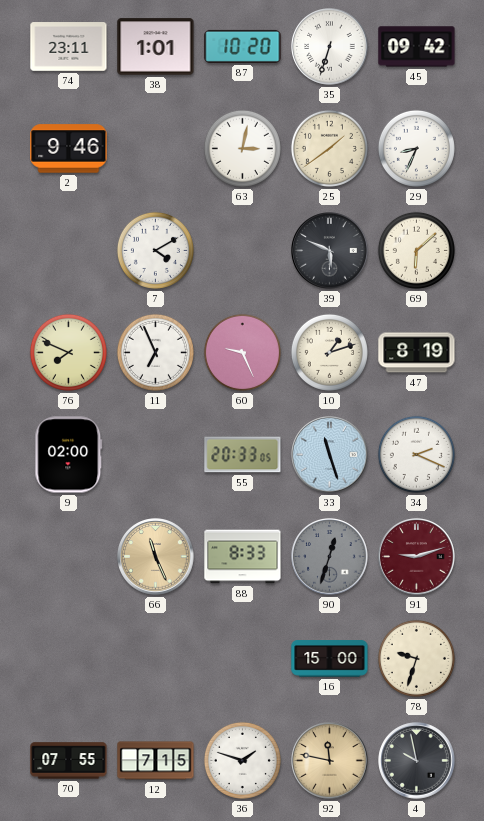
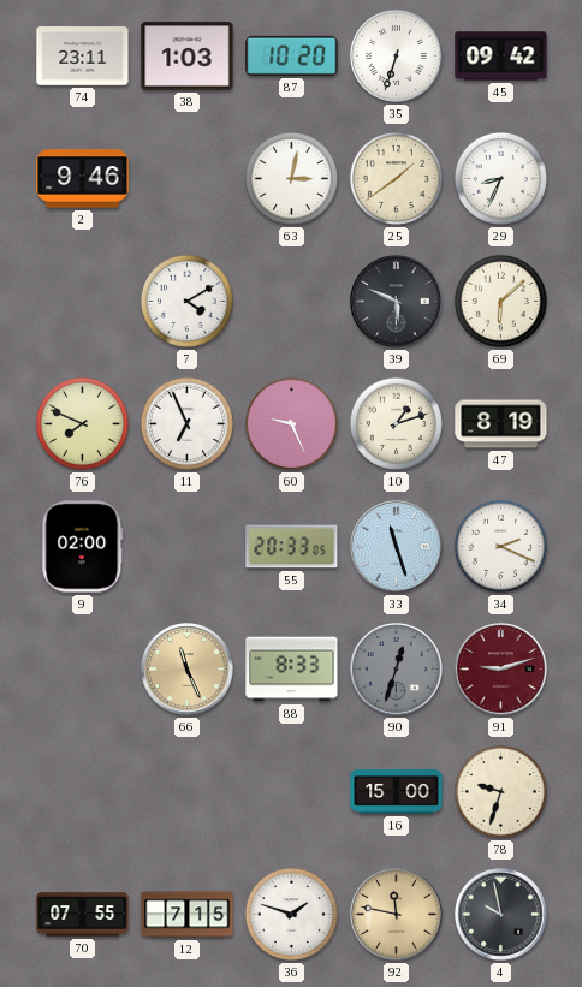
38: 1:01 -> 1:03 (188, 57)
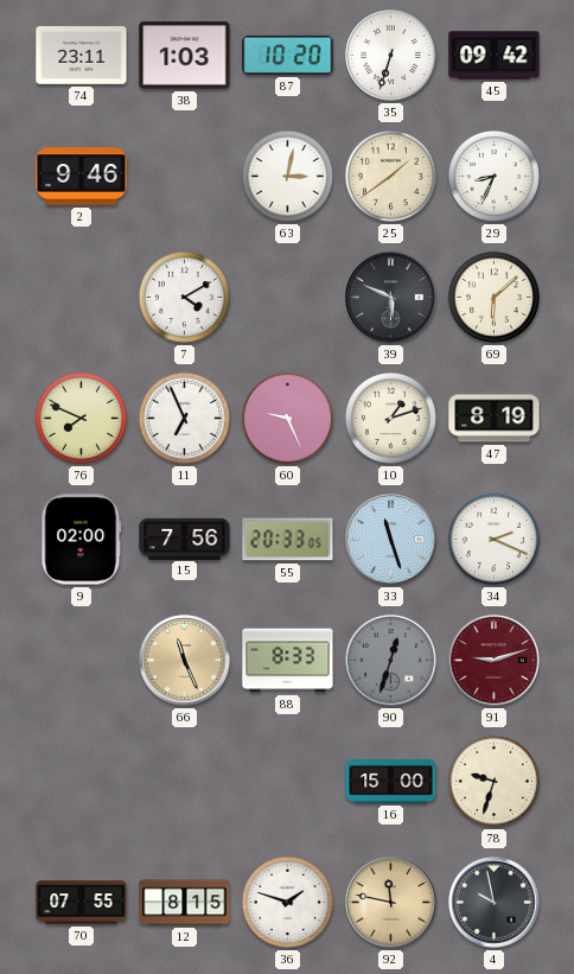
15: none -> 7:56 (185, 539)
12: 7:15 -> 8:15 (185, 903)
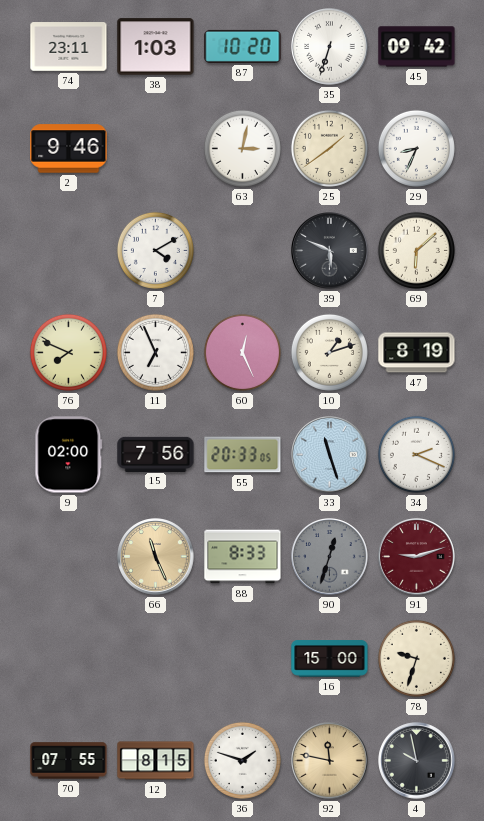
60: 9:26 -> 12:26 (242, 352)
